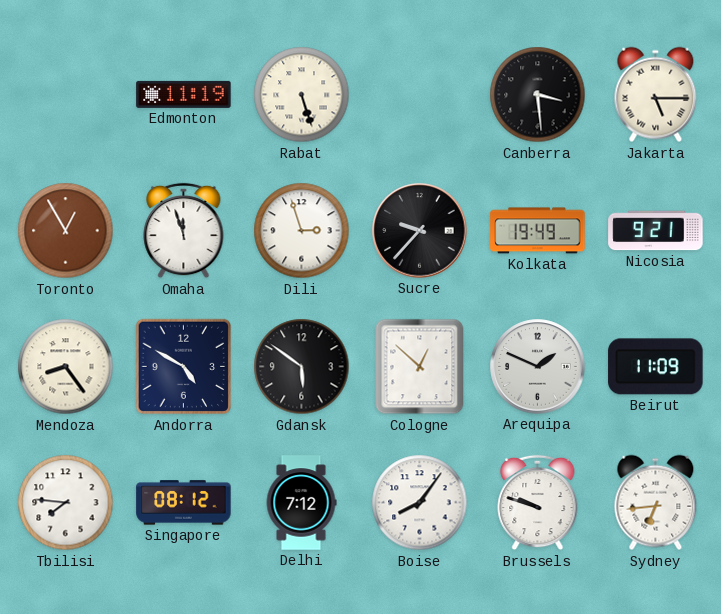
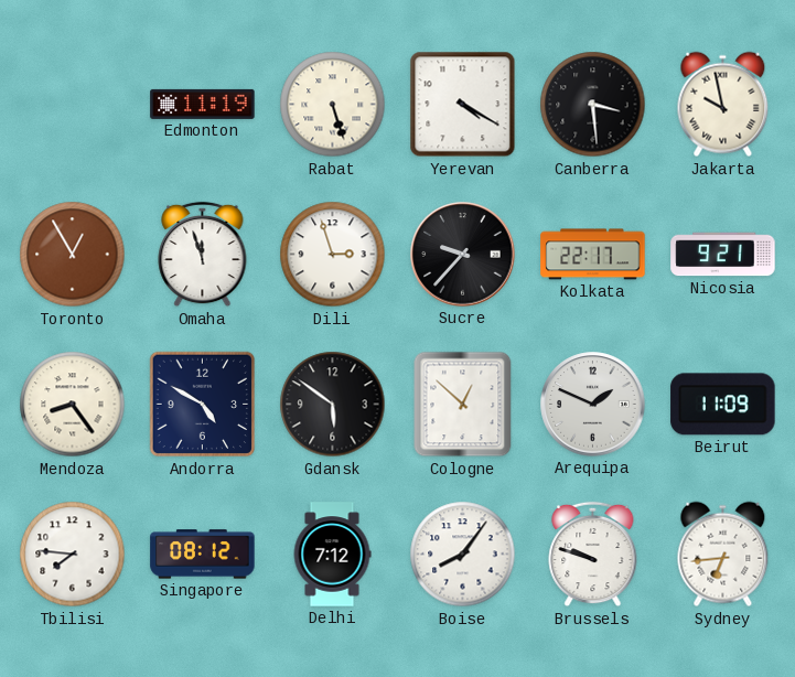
Yerevan: none -> 4:20 (463, 105)
Jakarta: 5:15 -> 9:58 (723, 105)
Kolkata: 19:49 -> 22:17 (593, 255)
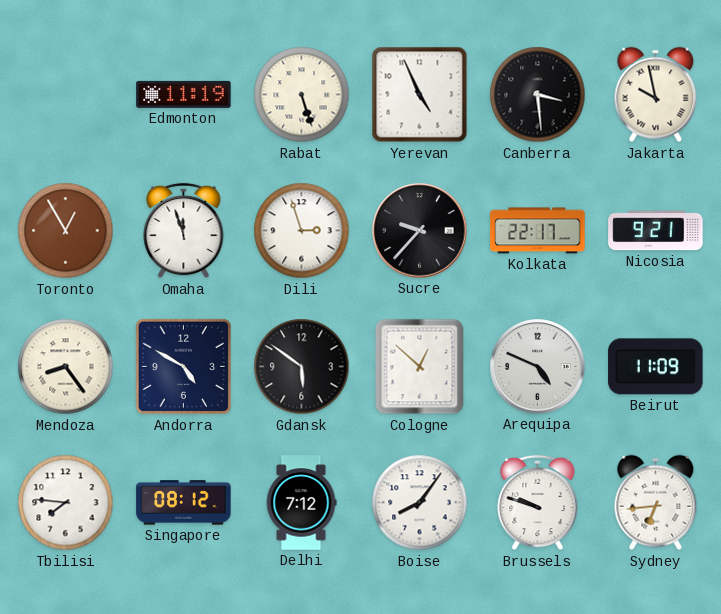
Yerevan: 4:20 -> 4:56 (420, 95)
Arequipa: 1:49 -> 4:49 (538, 367)
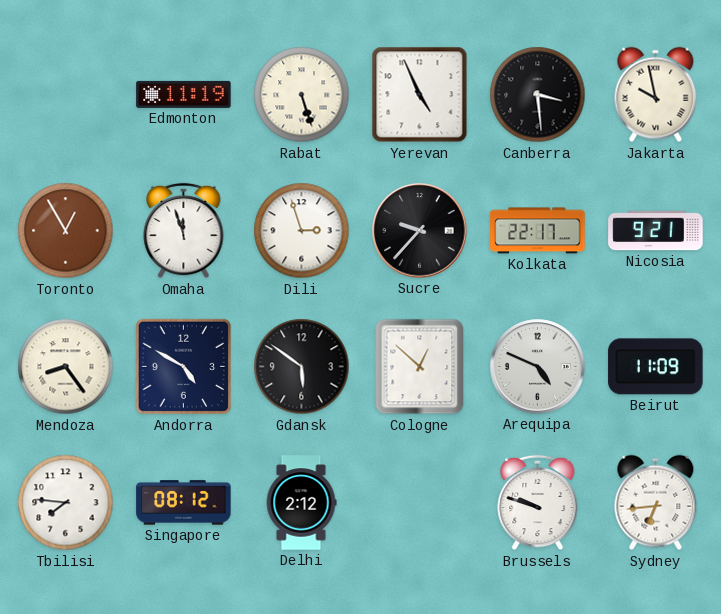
Delhi: 7:12 -> 2:12 (301, 503)
Boise: 8:06 -> none (420, 503)
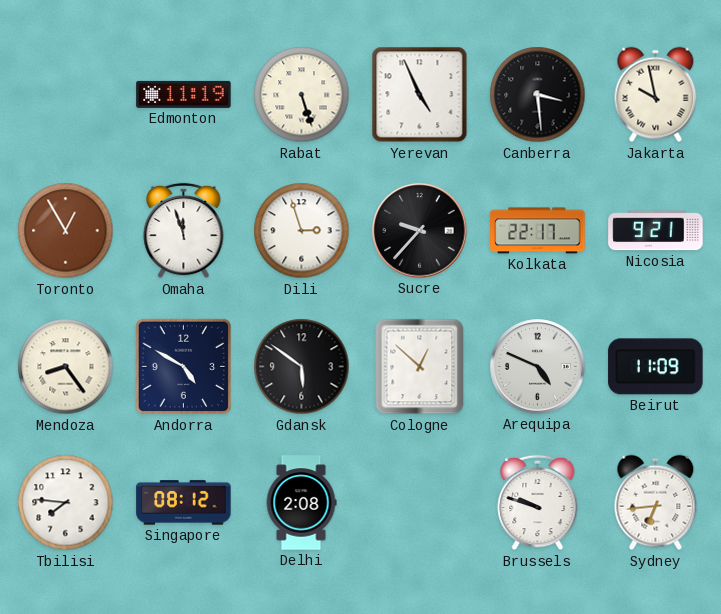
Delhi: 2:12 -> 2:08 (301, 503)
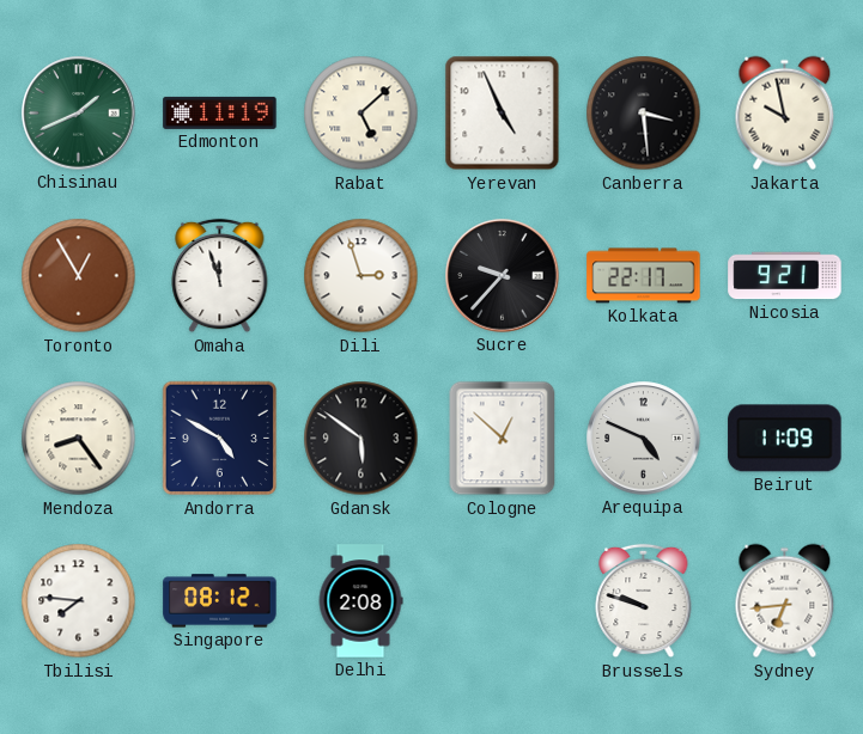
Chisinau: none -> 1:41 (79, 114)
Rabat: 5:27 -> 5:08 (361, 114)
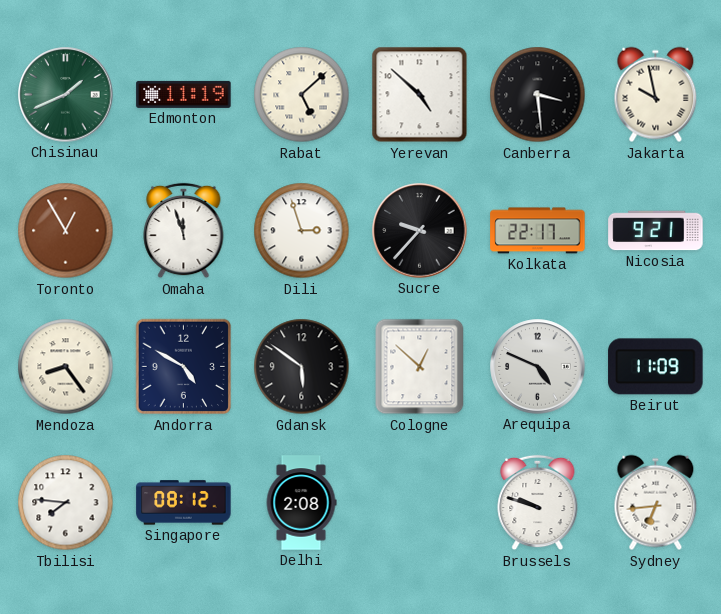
Yerevan: 4:56 -> 4:52 (420, 95)
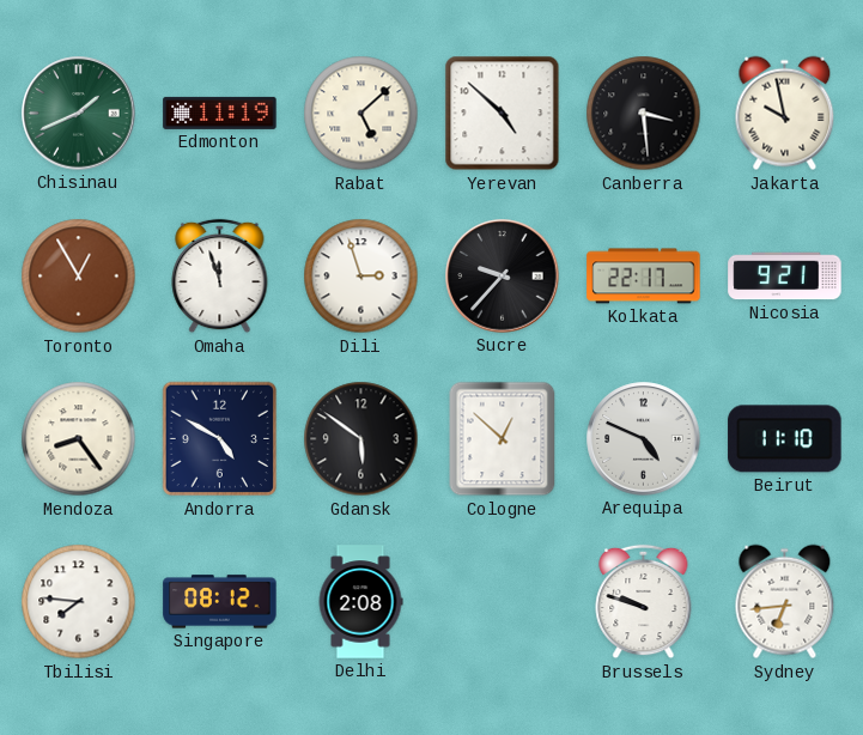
Beirut: 11:09 -> 11:10 (785, 439)
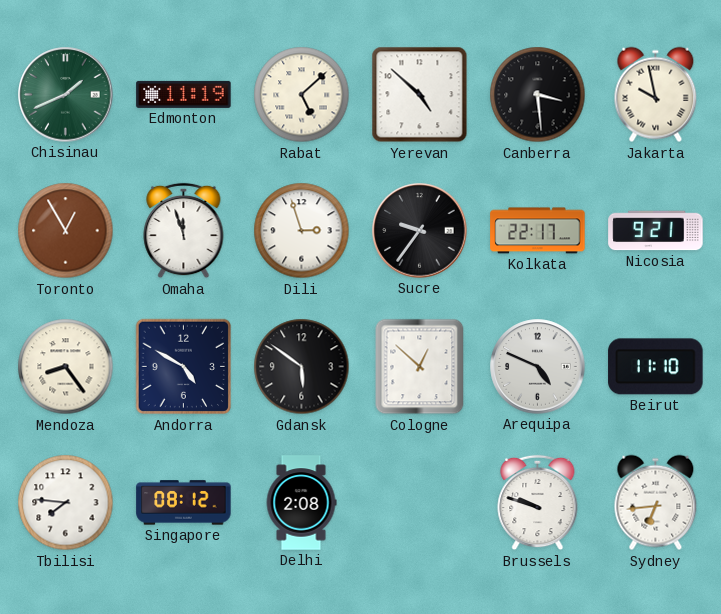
Sucre: 9:37 -> 9:36 (420, 231)
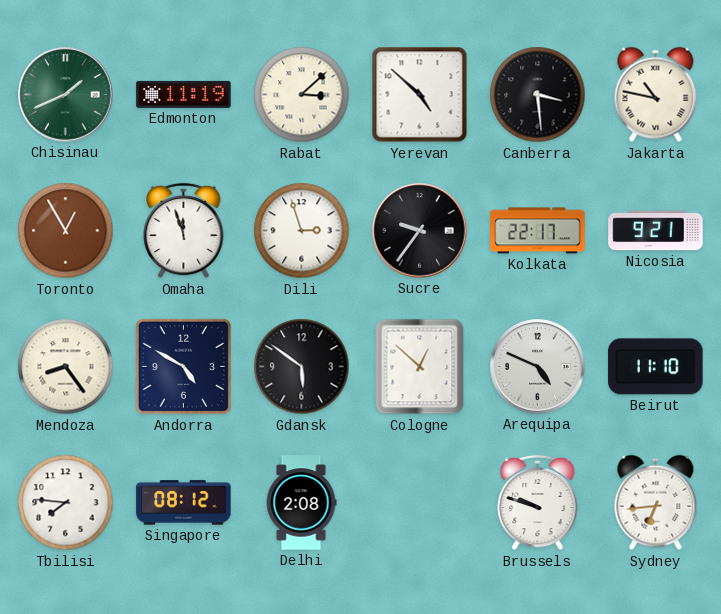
Rabat: 5:08 -> 3:08 (302, 95)
Jakarta: 9:58 -> 10:47 (656, 95)
